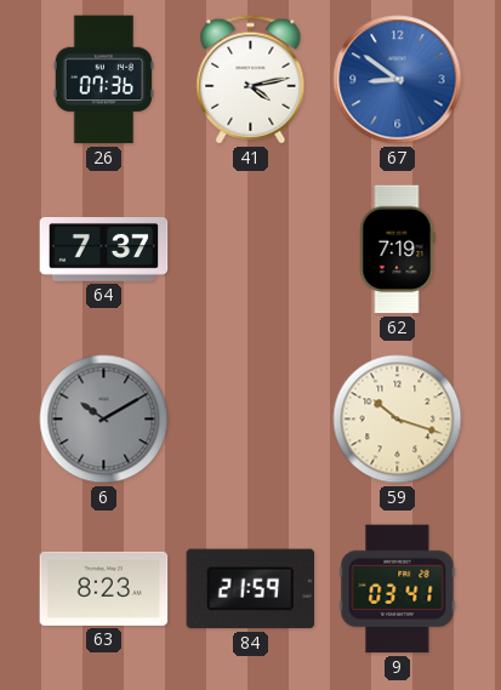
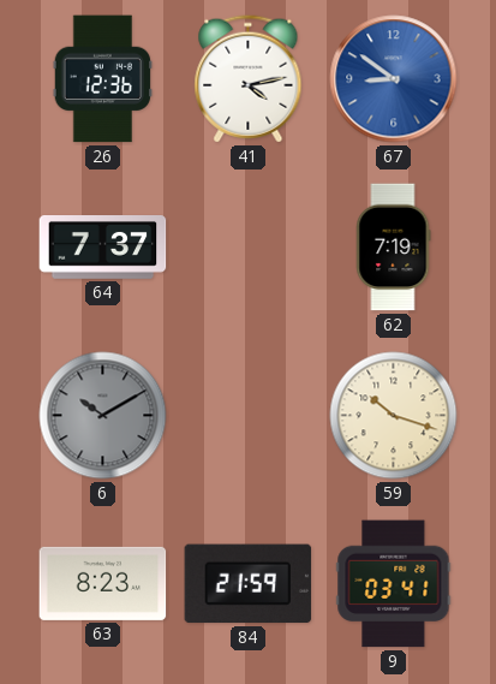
26: 07:36 -> 12:36 (102, 79)
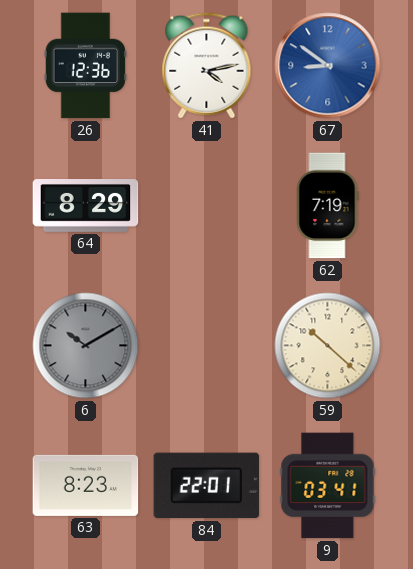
64: 7:37 -> 8:29 (86, 206)
59: 10:18 -> 10:22 (328, 346)
84: 21:59 -> 22:01 (207, 486)
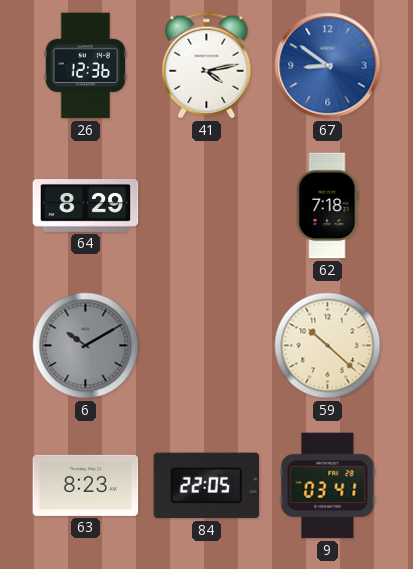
62: 7:19 -> 7:18 (327, 206)
84: 22:01 -> 22:05 (207, 486)
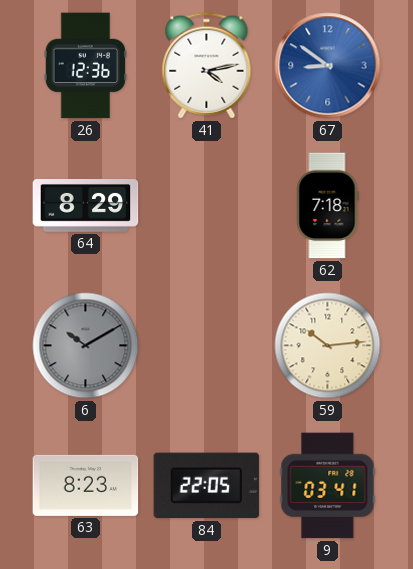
59: 10:22 -> 10:14 (328, 346)
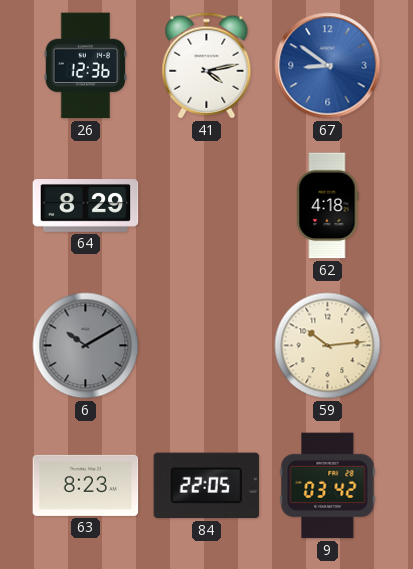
62: 7:18 -> 4:18 (327, 206)
9: 03:41 -> 03:42 (328, 486)
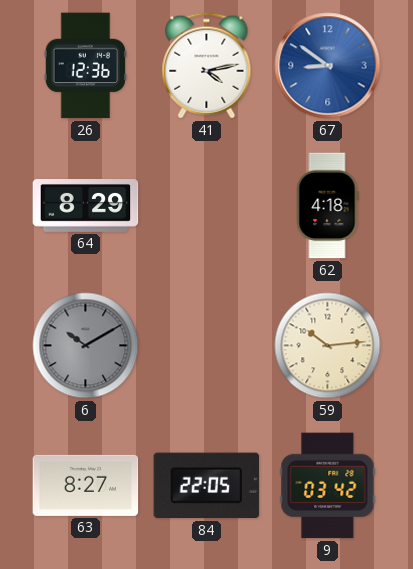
63: 8:23 -> 8:27 (86, 485)
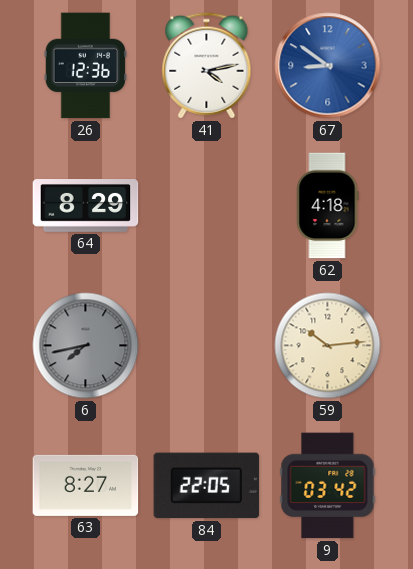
6: 10:10 -> 7:43 (86, 346)
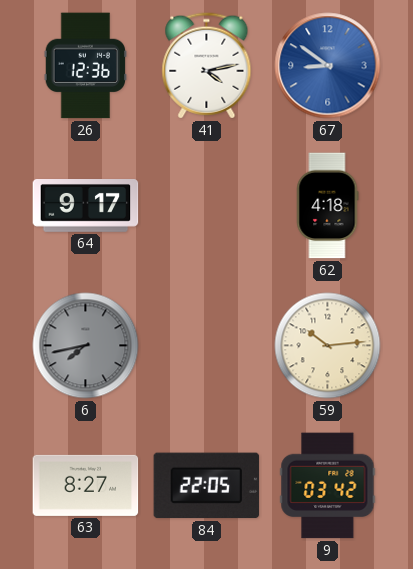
64: 8:29 -> 9:17 (86, 206)
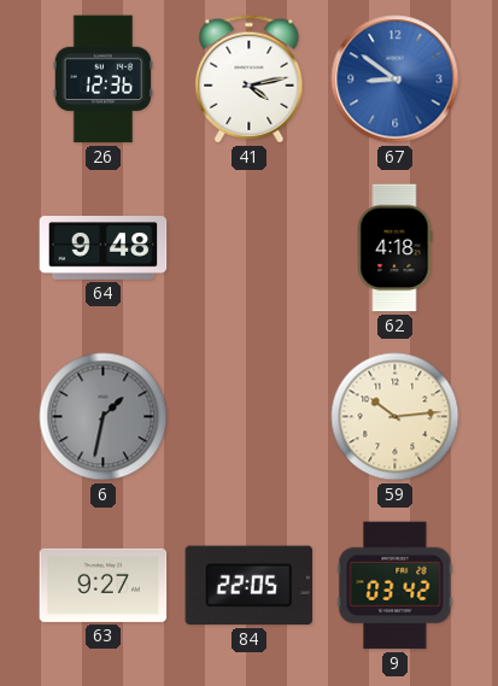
64: 9:17 -> 9:48 (104, 248)
6: 7:43 -> 1:32 (104, 417)
63: 8:27 -> 9:27 (104, 585)
